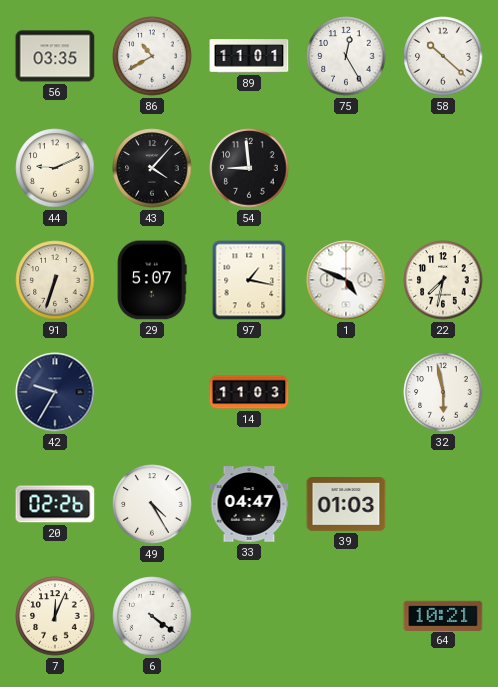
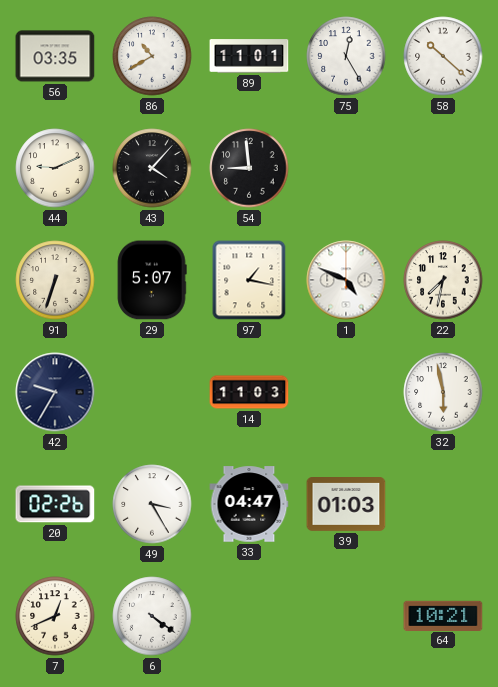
49: 4:25 -> 3:25 (152, 504)
7: 12:04 -> 12:41 (55, 616)
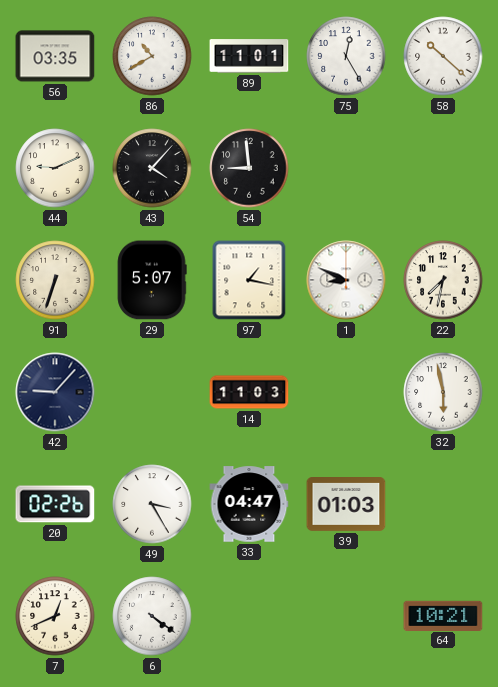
1: 4:49 -> 8:49 (346, 280)
42: 9:35 -> 9:07 (55, 392)
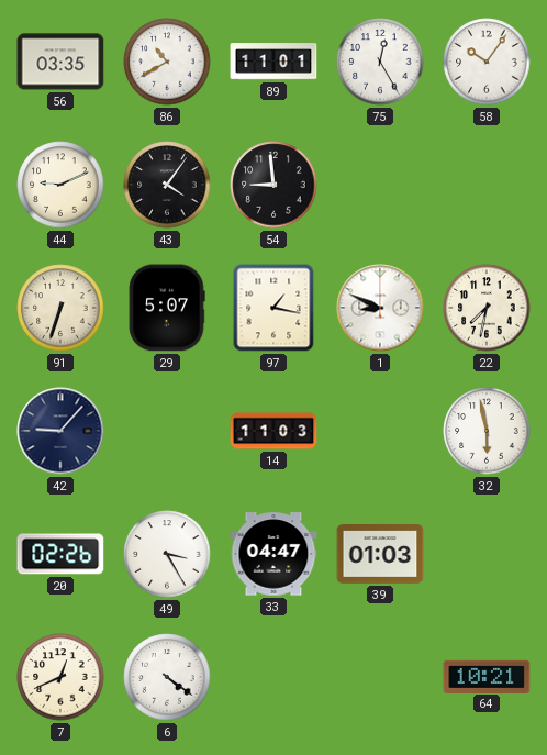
58: 10:22 -> 10:06 (487, 62)
43: 4:07 -> 4:06 (167, 185)
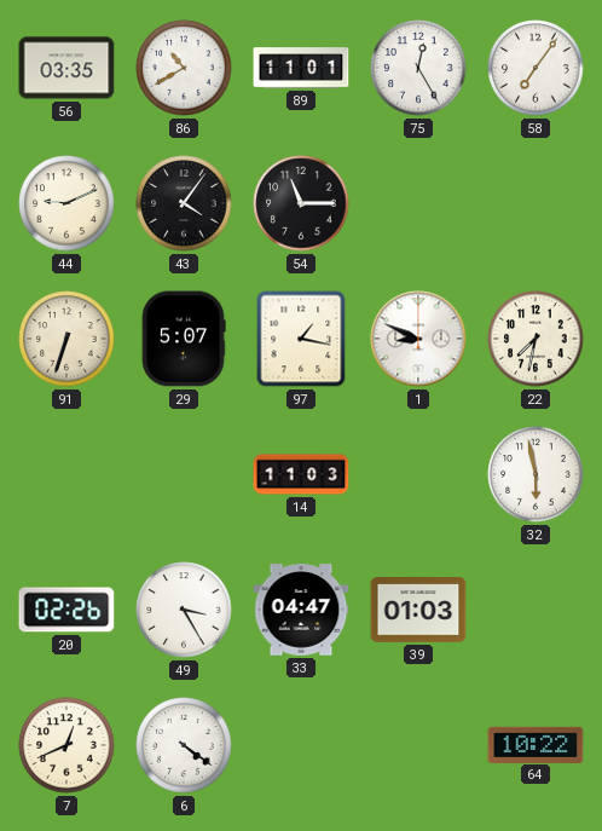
58: 10:06 -> 7:06 (536, 68)
54: 8:59 -> 11:15 (301, 203)
42: 9:07 -> none (60, 431)
64: 10:21 -> 10:22 (536, 744)
